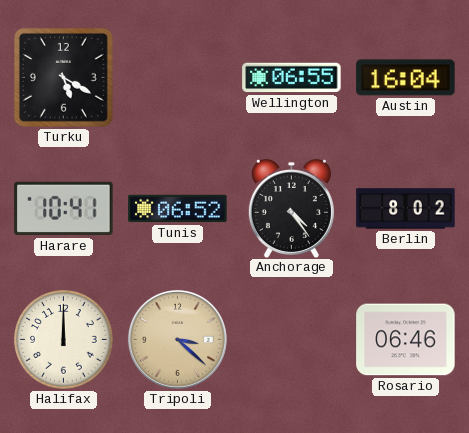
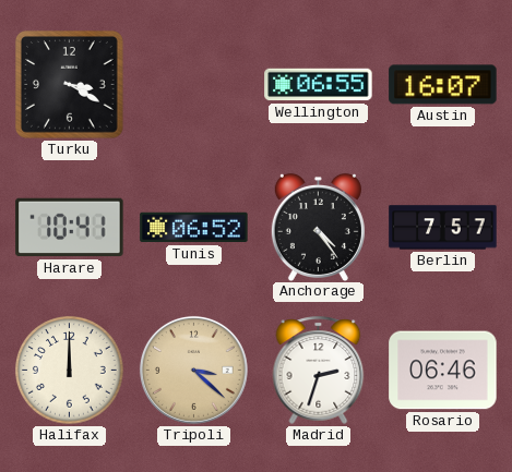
Turku: 5:20 -> 3:20 (69, 84)
Austin: 16:04 -> 16:07 (443, 85)
Berlin: 8:02 -> 7:57 (443, 228)
Madrid: none -> 2:33 (319, 370)
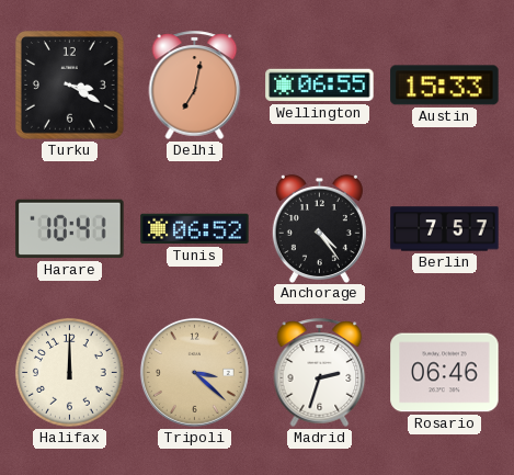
Delhi: none -> 7:02 (195, 84)
Austin: 16:07 -> 15:33 (445, 86)
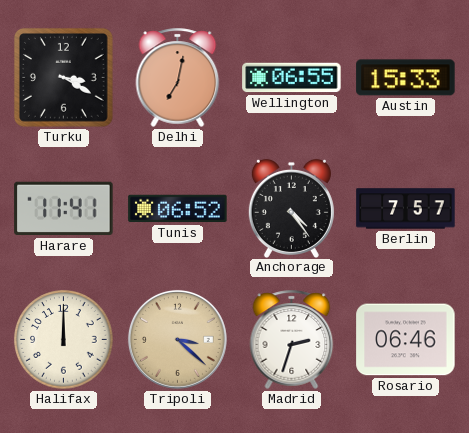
Harare: 10:41 -> 11:41 (64, 209)
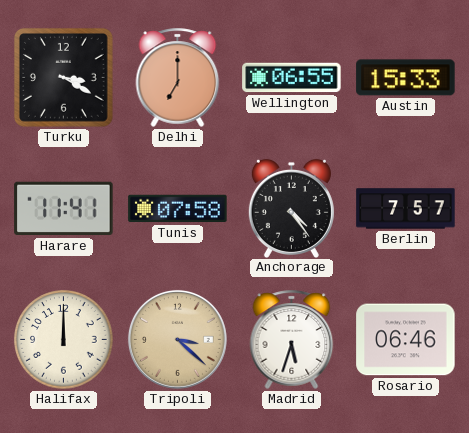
Delhi: 7:02 -> 7:00 (178, 77)
Tunis: 06:52 -> 07:58 (178, 209)
Madrid: 2:33 -> 5:33 (292, 339)
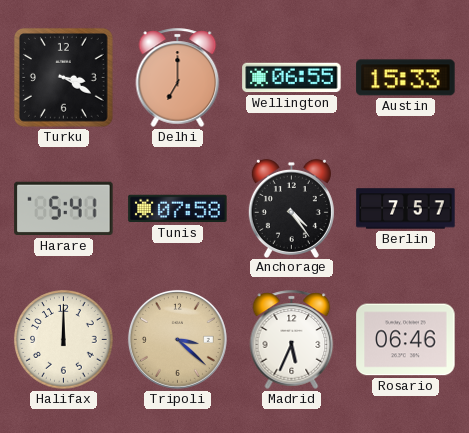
Harare: 11:41 -> 5:41 (64, 209)
Madrid: 5:33 -> 5:34 (292, 339)
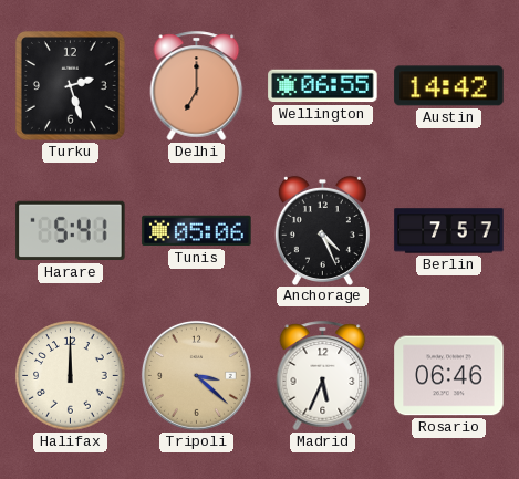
Turku: 3:20 -> 2:27 (70, 85)
Austin: 15:33 -> 14:42 (449, 86)
Tunis: 07:58 -> 05:06 (197, 231)
Anchorage: 4:24 -> 4:26 (322, 230)
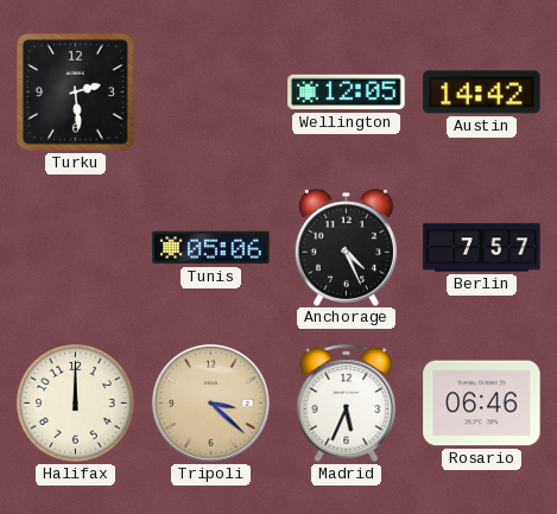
Turku: 2:27 -> 2:29 (75, 91)
Delhi: 7:00 -> none (197, 85)
Wellington: 06:55 -> 12:05 (347, 93)
Harare: 5:41 -> none (71, 231)
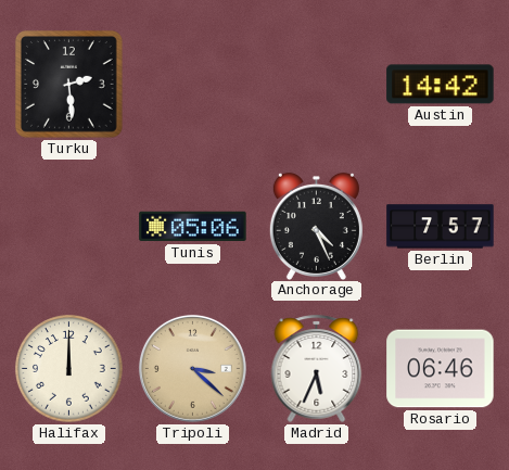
Wellington: 12:05 -> none (347, 93)
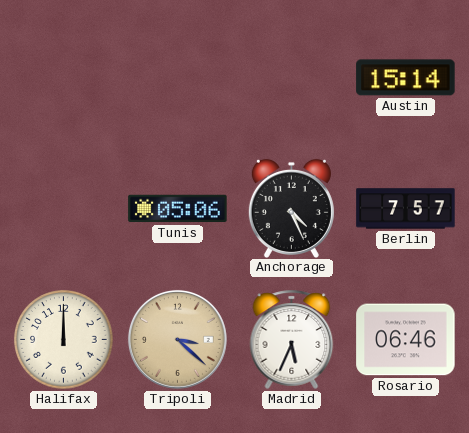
Turku: 2:29 -> none (68, 84)
Austin: 14:42 -> 15:14 (406, 78)
